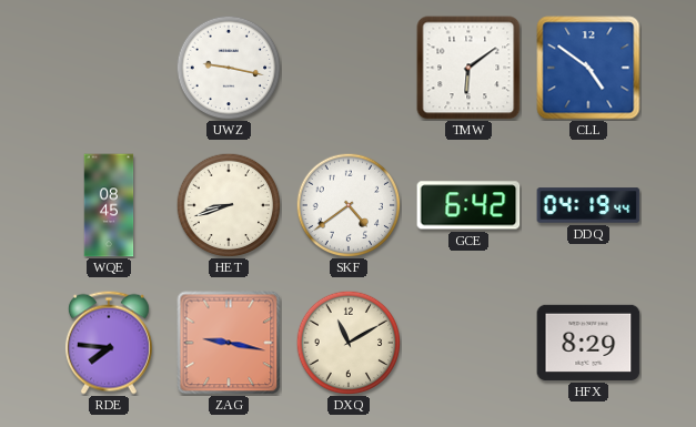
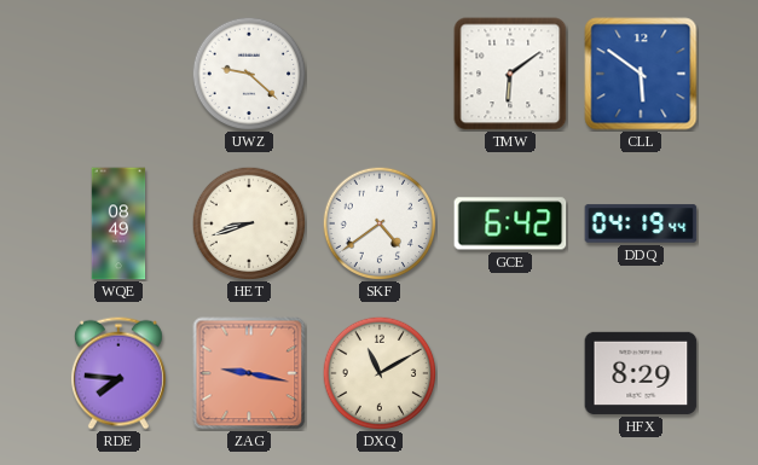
UWZ: 9:17 -> 9:22 (249, 74)
CLL: 4:51 -> 5:51 (641, 74)
WQE: 08:45 -> 08:49 (118, 223)
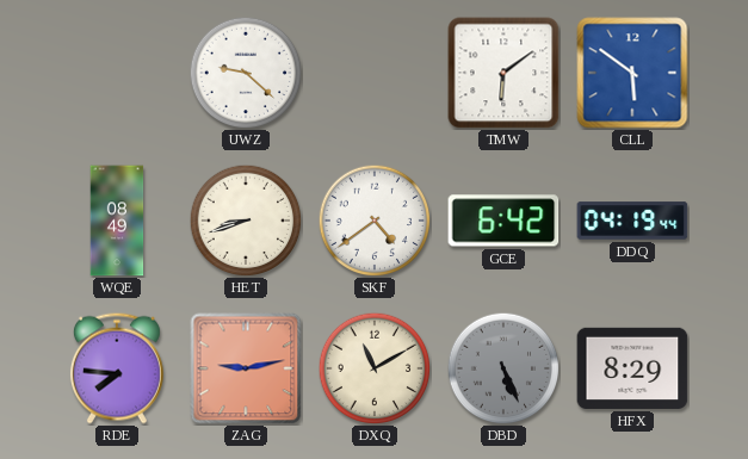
ZAG: 9:17 -> 9:13 (246, 368)
DBD: none -> 5:26 (503, 368)
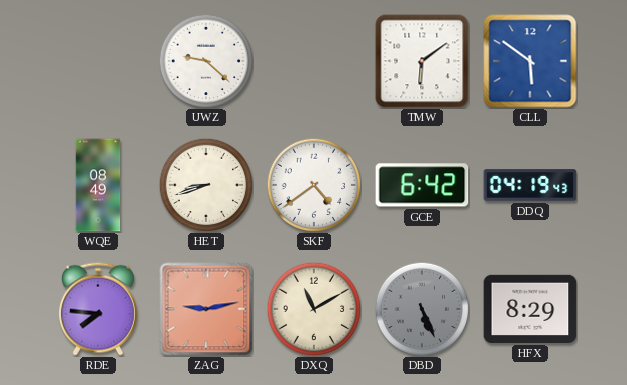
DDQ: 04:19:44 -> 04:19:43 (530, 185)
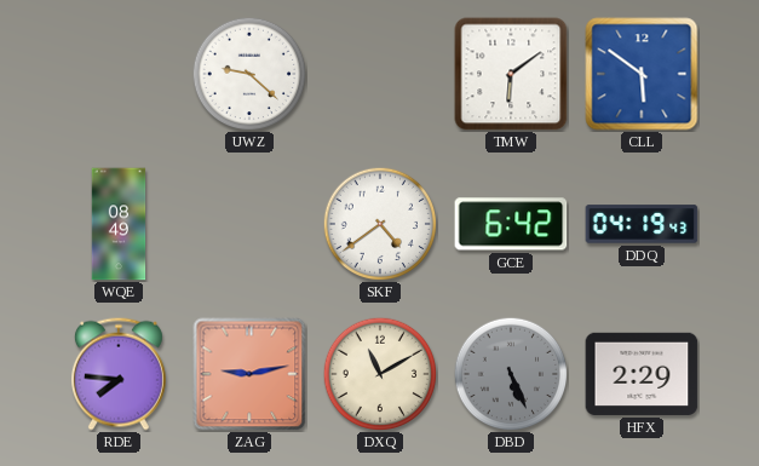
HET: 8:42 -> none (206, 185)
HFX: 8:29 -> 2:29 (642, 374)
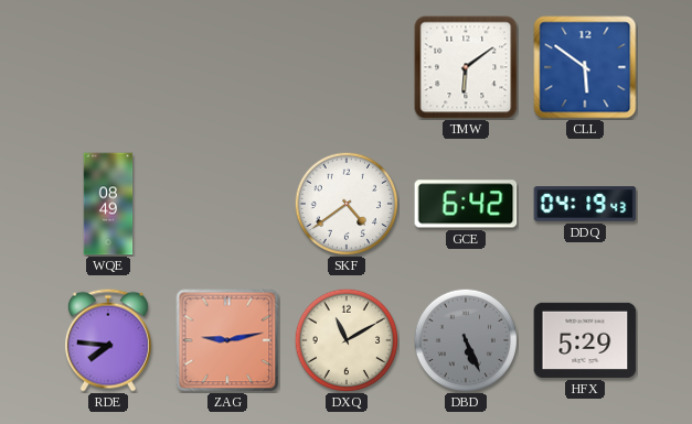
UWZ: 9:22 -> none (249, 74)
HFX: 2:29 -> 5:29 (585, 340)
